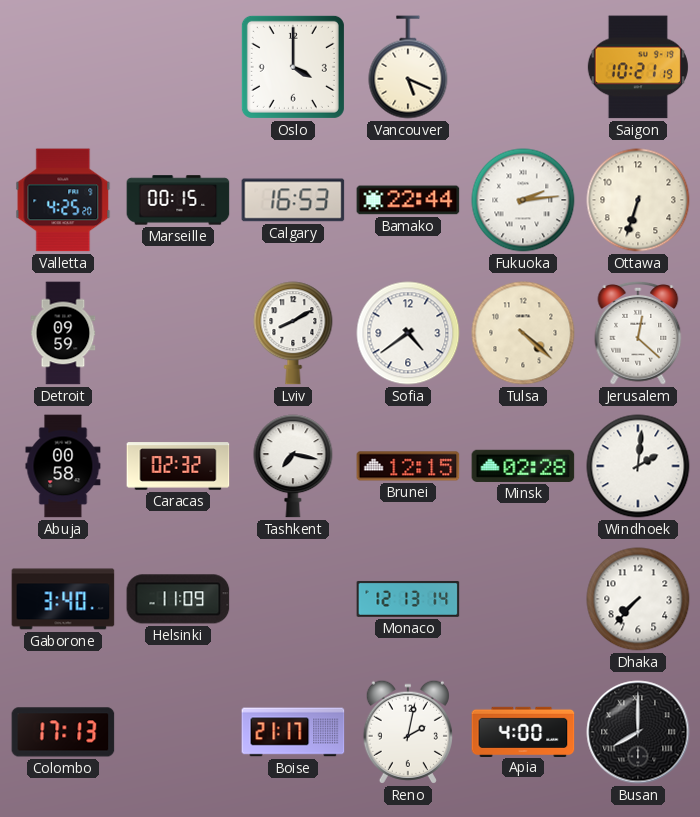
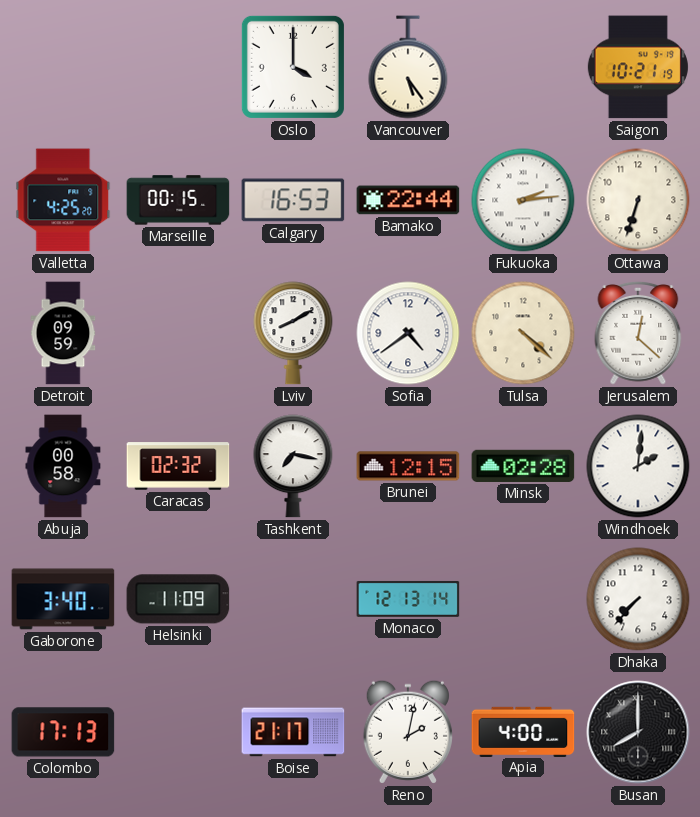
Vancouver: 5:19 -> 5:24 (408, 67)
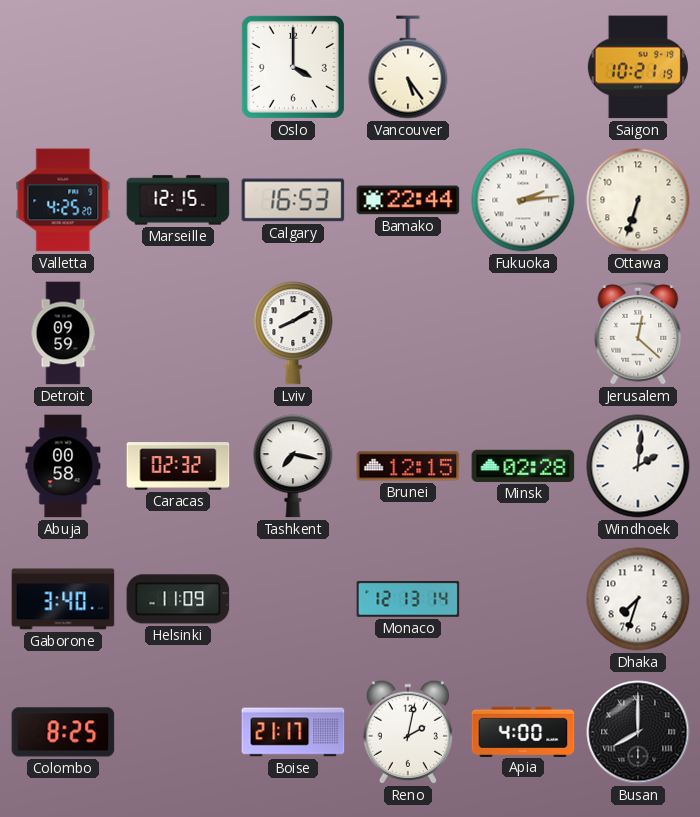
Marseille: 00:15 -> 12:15 (178, 200)
Sofia: 4:39 -> none (408, 333)
Tulsa: 4:22 -> none (523, 333)
Dhaka: 7:37 -> 7:33 (638, 599)
Colombo: 17:13 -> 8:25 (63, 732)
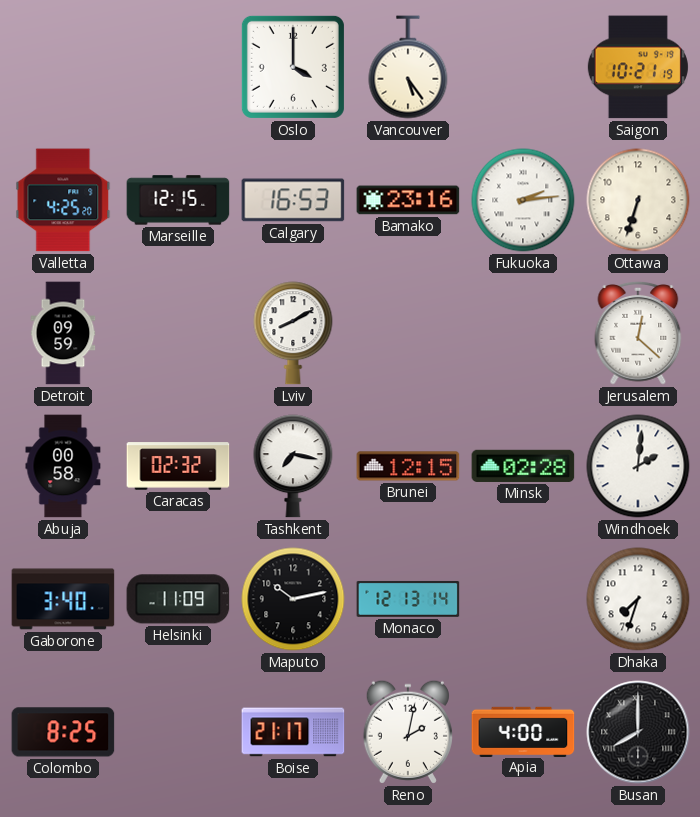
Bamako: 22:44 -> 23:16 (408, 200)
Maputo: none -> 10:13 (293, 599)
